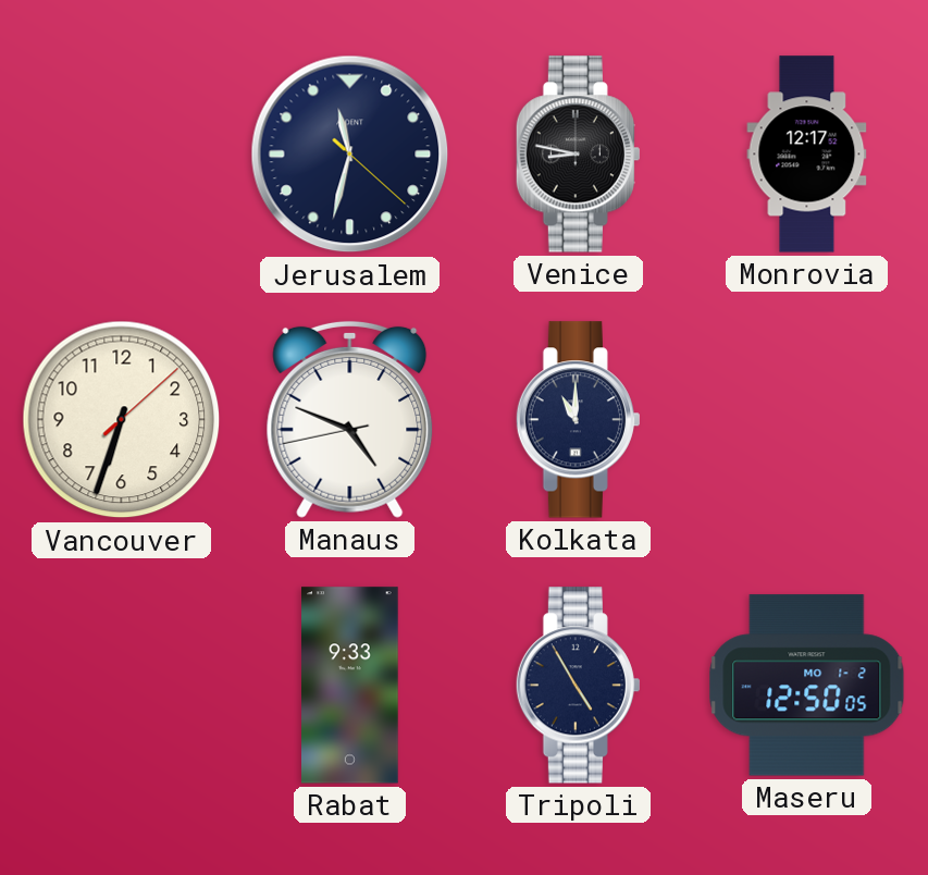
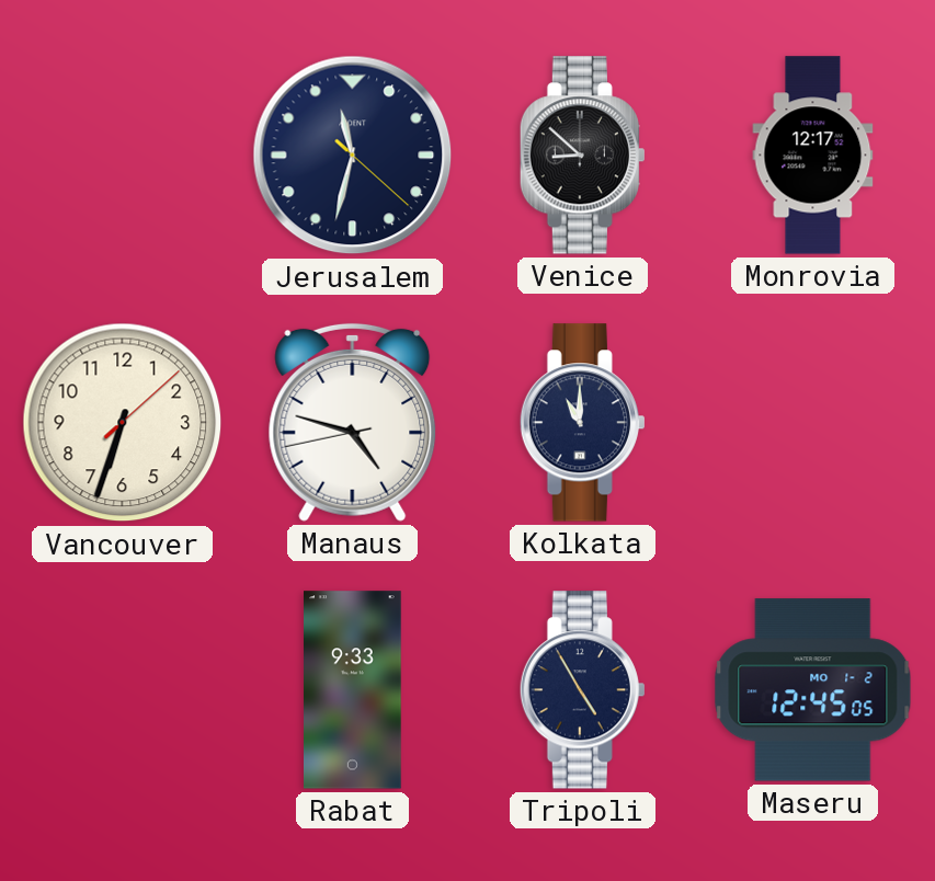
Venice: 8:47 -> 8:52 (582, 156)
Manaus: 4:48 -> 4:47 (353, 422)
Maseru: 12:50 -> 12:45 (813, 690)
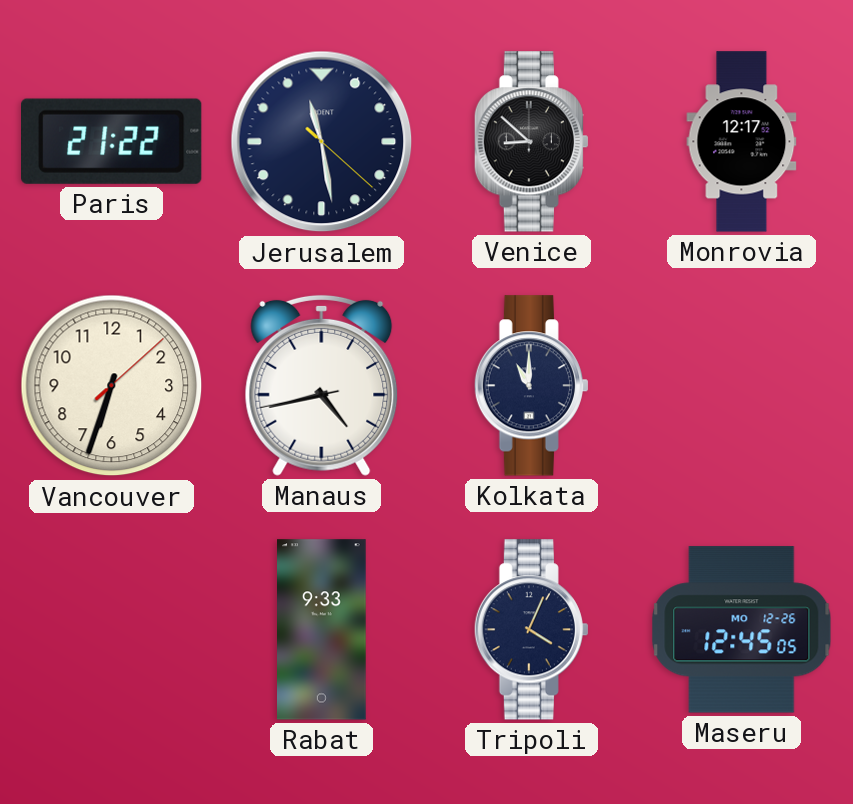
Paris: none -> 21:22 (111, 141)
Jerusalem: 11:32 -> 11:28 (322, 142)
Manaus: 4:47 -> 4:42 (322, 385)
Tripoli: 4:55 -> 4:04 (531, 630)
Maseru date: MO 1-2 -> MO 12-26 (742, 630)
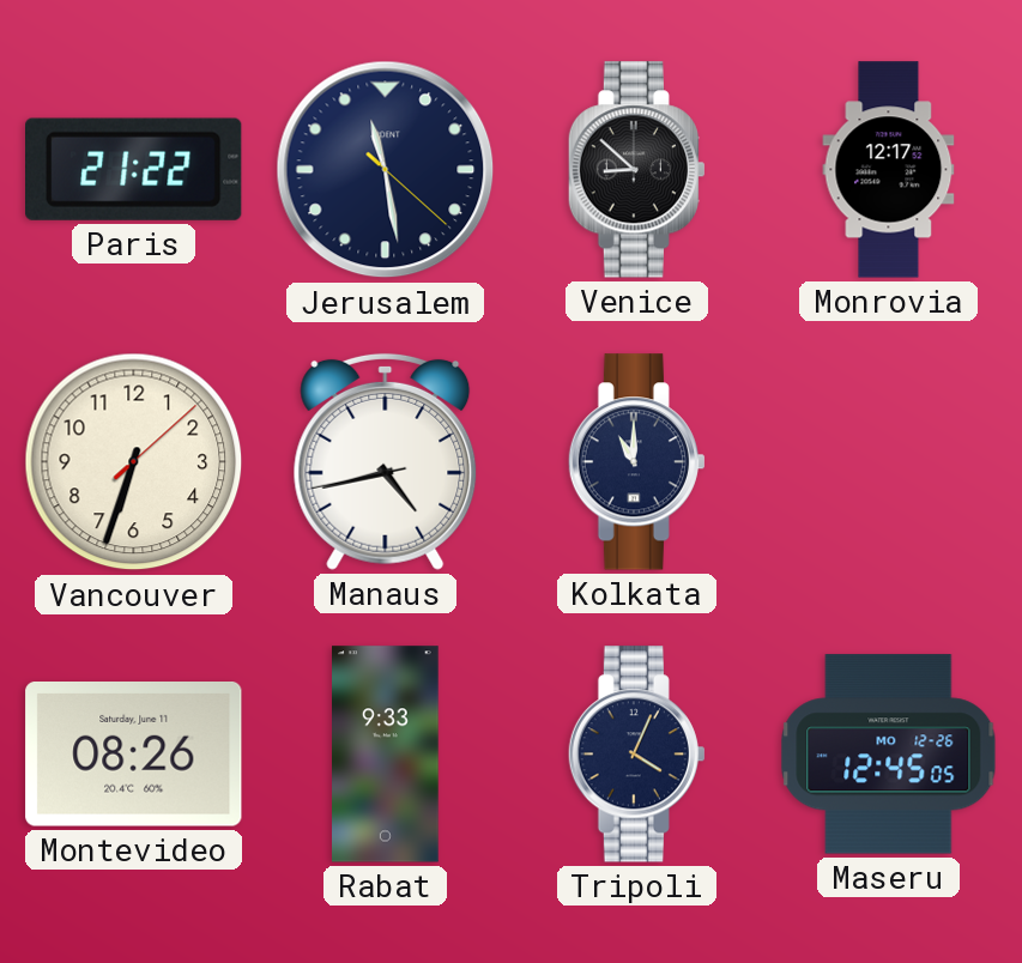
Montevideo: none -> 08:26 (134, 755)
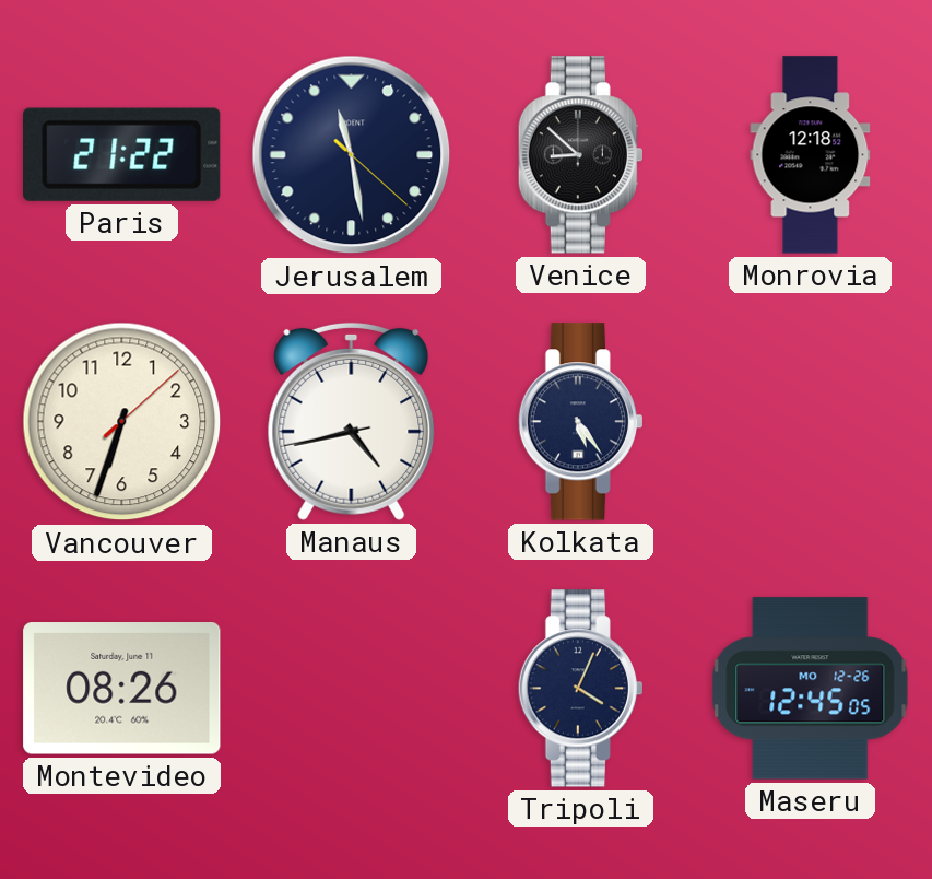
Monrovia: 12:17 -> 12:18 (811, 155)
Kolkata: 11:00 -> 5:24 (580, 422)
Rabat: 9:33 -> none (386, 755)
